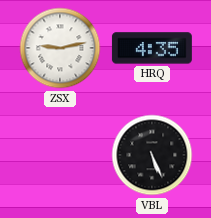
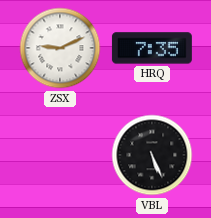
ZSX: 9:13 -> 9:11 (60, 48)
HRQ: 4:35 -> 7:35 (152, 48)
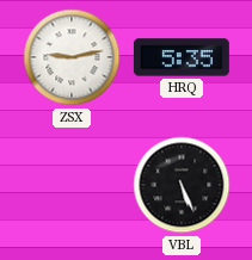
ZSX: 9:11 -> 9:13 (72, 57)
HRQ: 7:35 -> 5:35 (182, 57)
